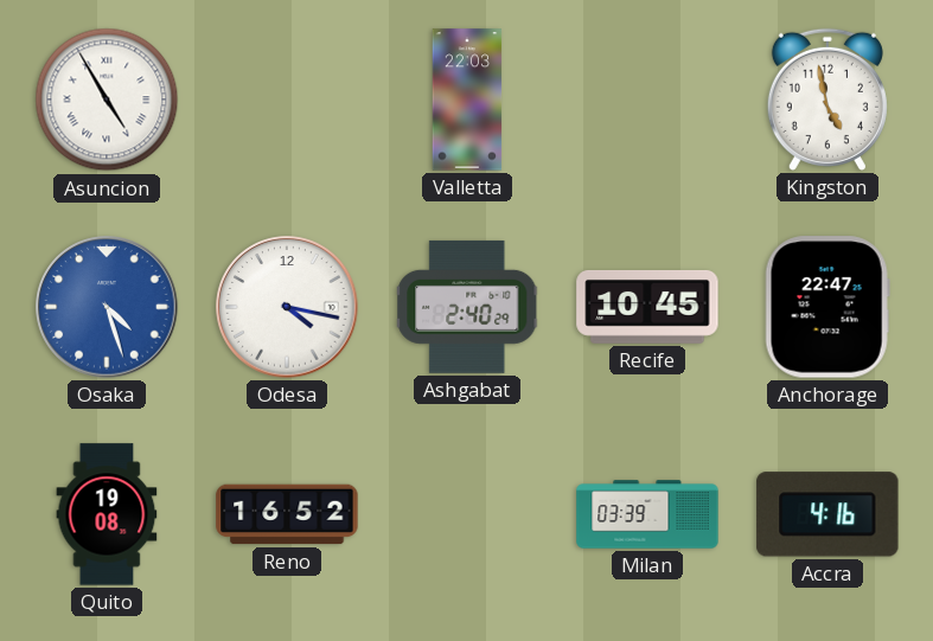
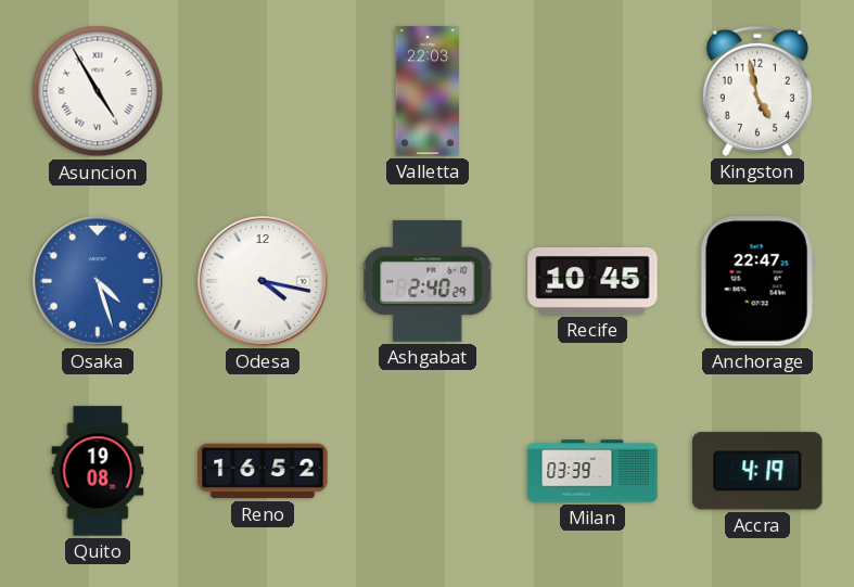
Accra: 4:16 -> 4:19 (757, 471)
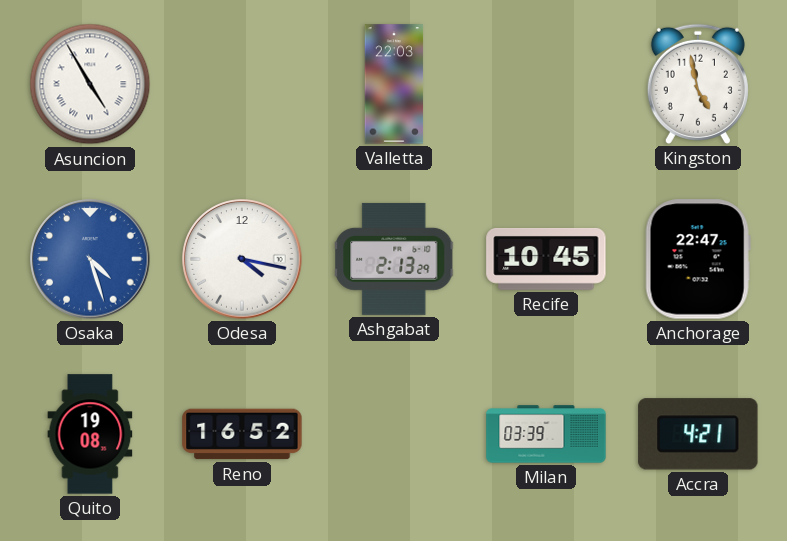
Ashgabat: 2:40 -> 2:13 (395, 259)
Accra: 4:19 -> 4:21 (698, 434)
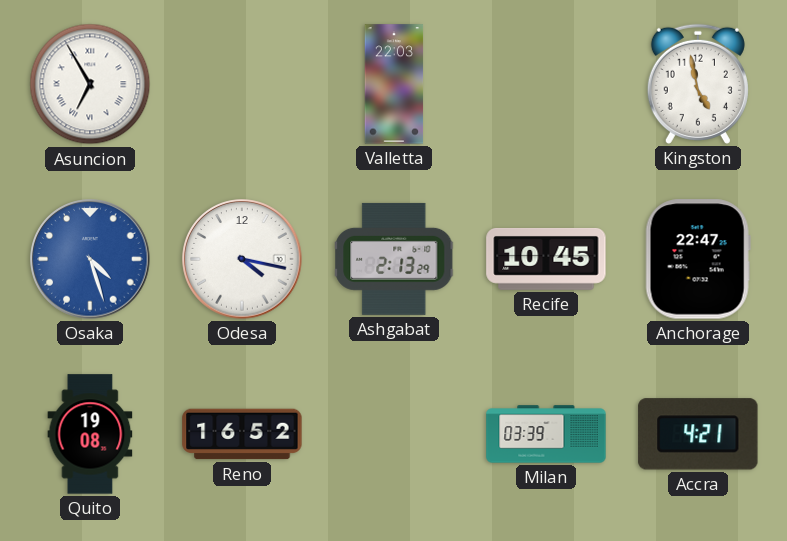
Asuncion: 4:55 -> 6:55 (90, 84)
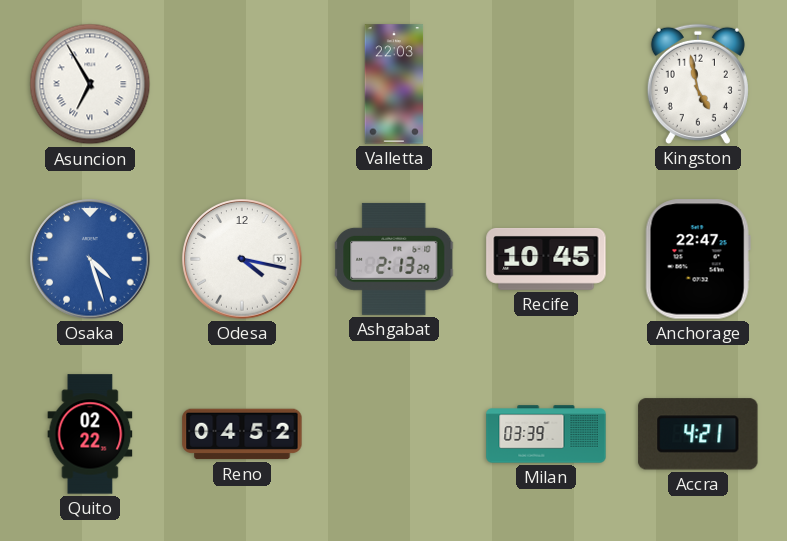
Quito: 19:08 -> 02:22 (90, 434)
Reno: 16:52 -> 04:52 (242, 434)
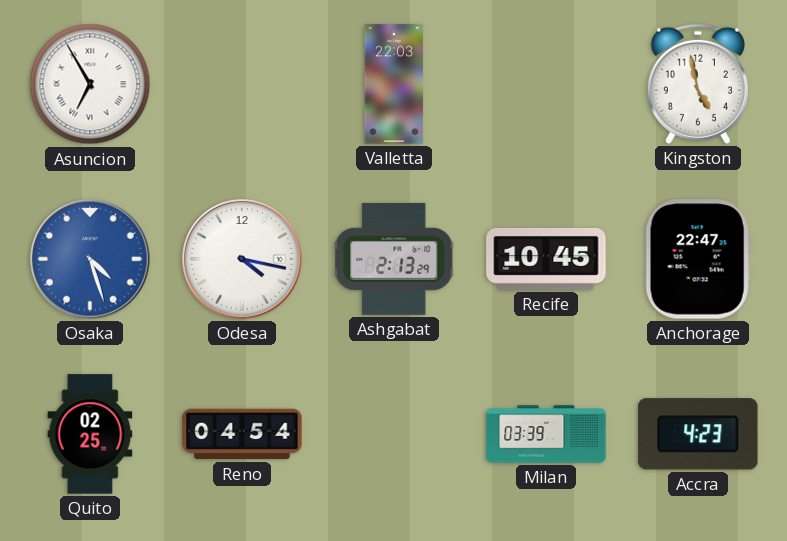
Quito: 02:22 -> 02:25 (90, 434)
Reno: 04:52 -> 04:54 (242, 434)
Accra: 4:21 -> 4:23 (698, 434)
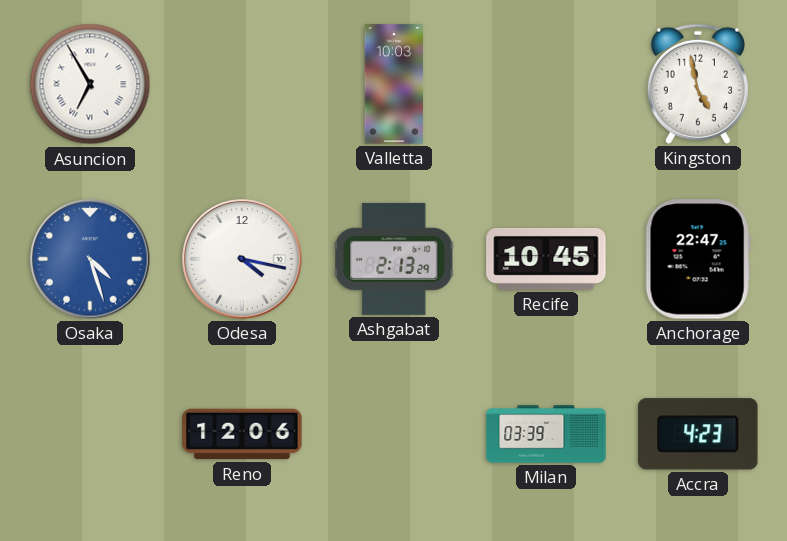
Valletta: 22:03 -> 10:03 (394, 84)
Quito: 02:25 -> none (90, 434)
Reno: 04:54 -> 12:06 (242, 434)
